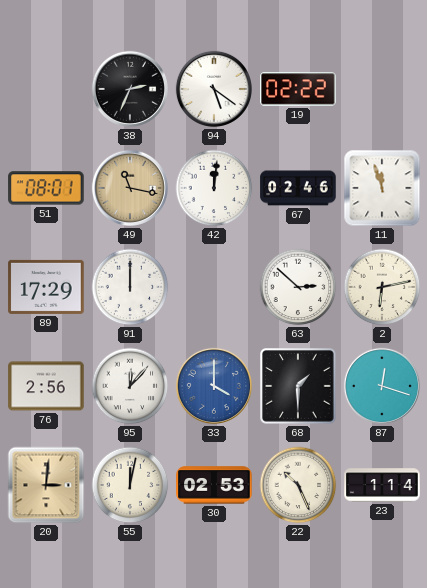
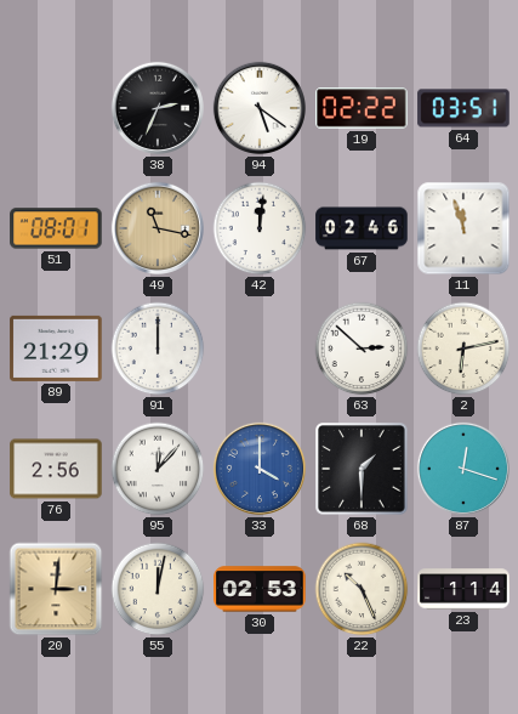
64: none -> 03:51 (463, 108)
89: 17:29 -> 21:29 (56, 348)
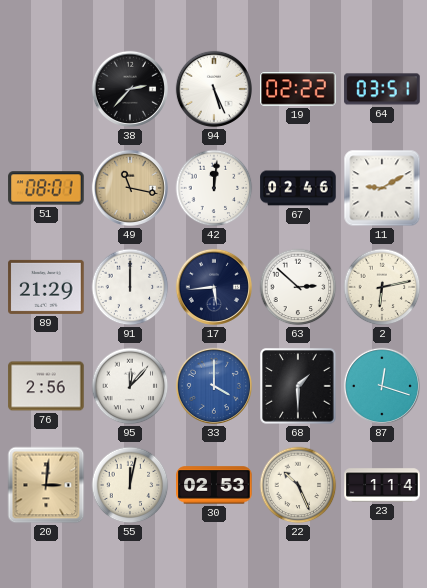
38: 2:34 -> 2:37 (130, 89)
94: 5:21 -> 5:26 (214, 89)
11: 11:57 -> 9:10 (382, 188)
17: none -> 5:44 (214, 287)
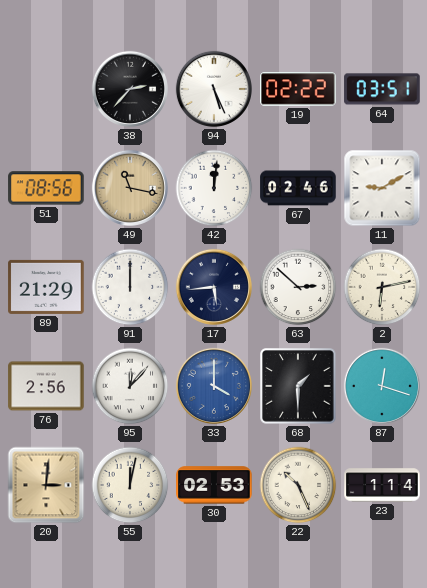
51: 08:01 -> 08:56 (46, 188)
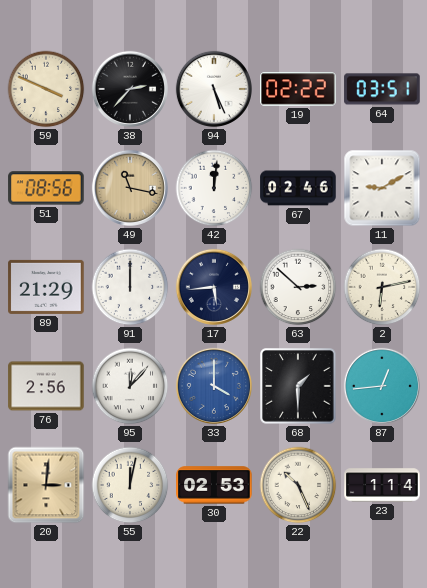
59: none -> 3:49 (46, 89)
87: 12:18 -> 12:44 (382, 386)
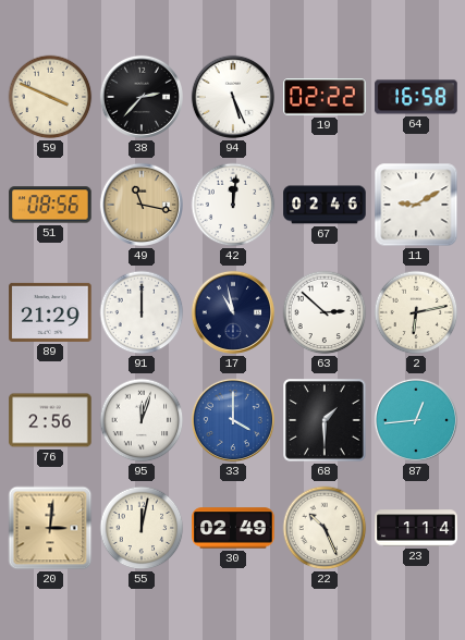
64: 03:51 -> 16:58 (416, 97)
17: 5:44 -> 10:58 (233, 312)
95: 12:07 -> 12:03 (142, 420)
30: 02:53 -> 02:49 (233, 528)
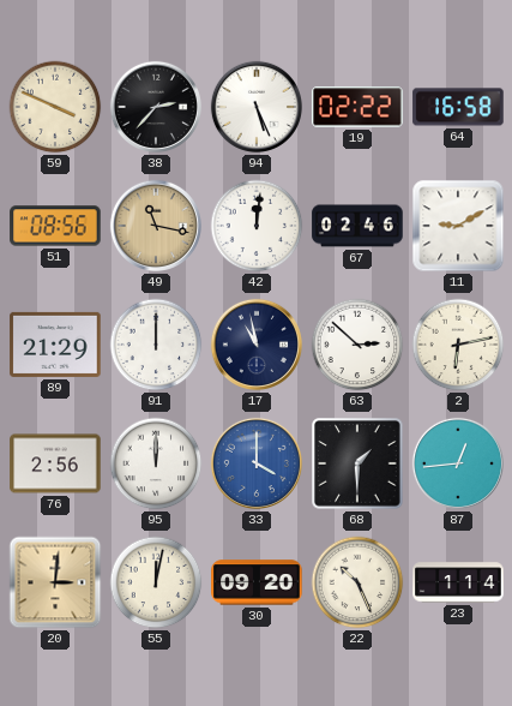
95: 12:03 -> 12:00 (156, 463)
30: 02:49 -> 09:20 (257, 582)
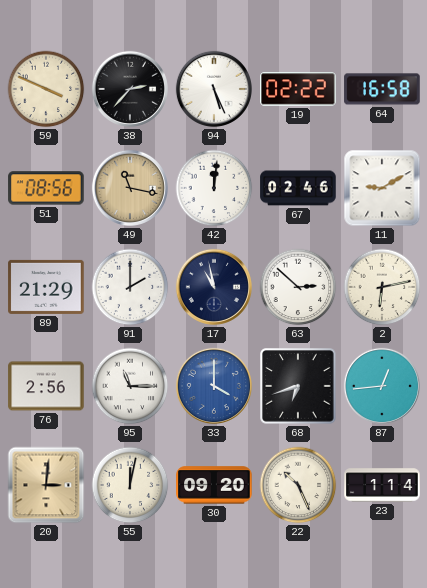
91: 12:00 -> 2:00 (130, 287)
95: 12:00 -> 11:15 (130, 386)
68: 1:30 -> 6:42 (298, 386)
